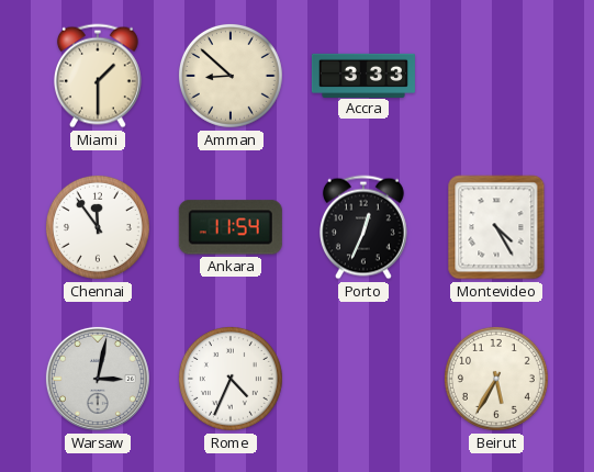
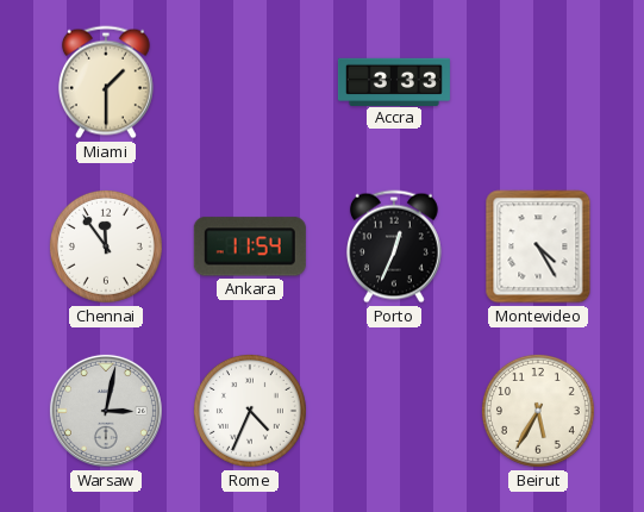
Amman: 8:52 -> none (231, 76)
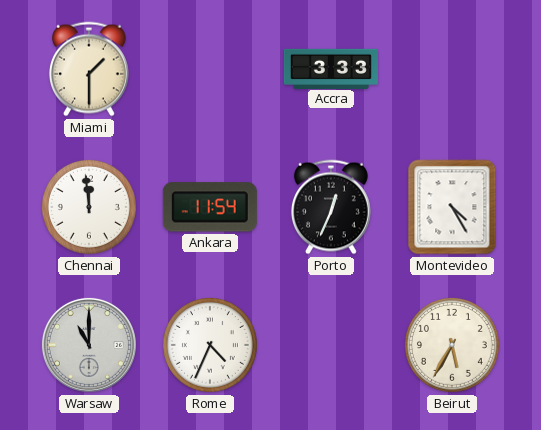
Chennai: 11:54 -> 11:59 (89, 207)
Warsaw: 3:02 -> 11:00 (89, 345)
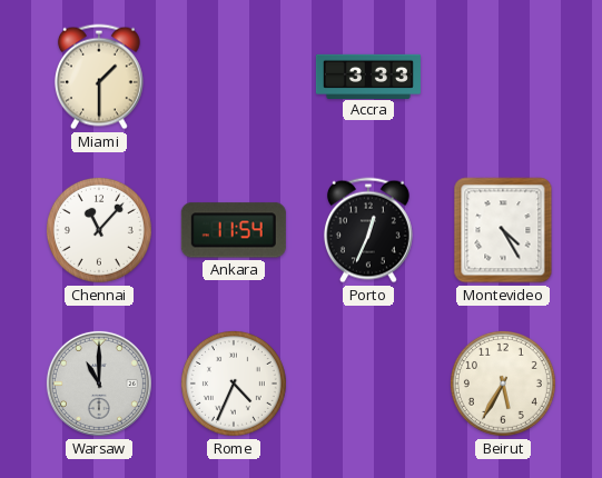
Chennai: 11:59 -> 11:07 (99, 230)
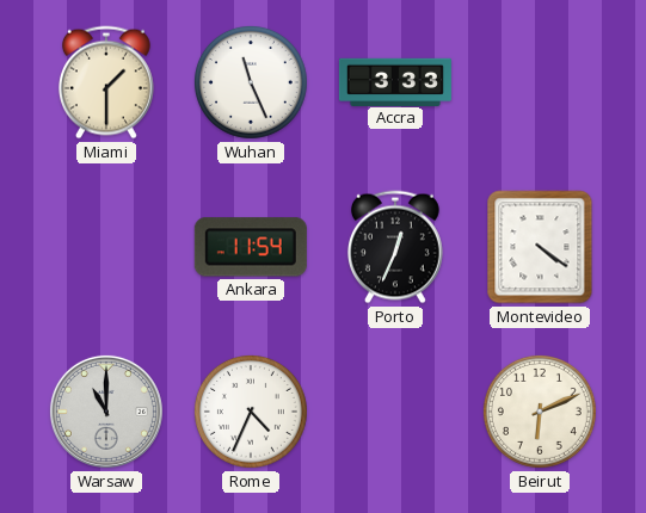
Wuhan: none -> 11:26 (251, 82)
Chennai: 11:07 -> none (99, 230)
Montevideo: 4:25 -> 4:21 (540, 247)
Beirut: 5:35 -> 6:11 (540, 412)
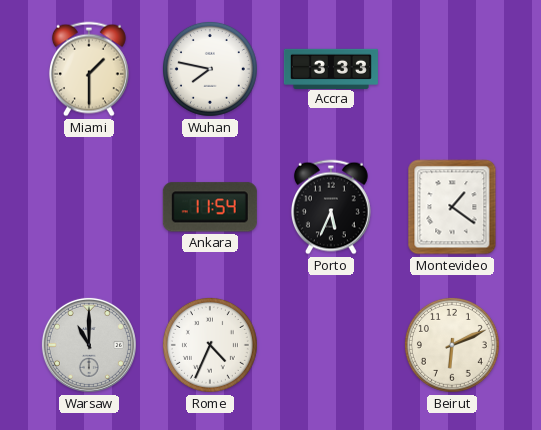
Wuhan: 11:26 -> 7:47 (210, 69)
Porto: 12:34 -> 5:34 (331, 207)
Montevideo: 4:21 -> 1:21 (452, 207)
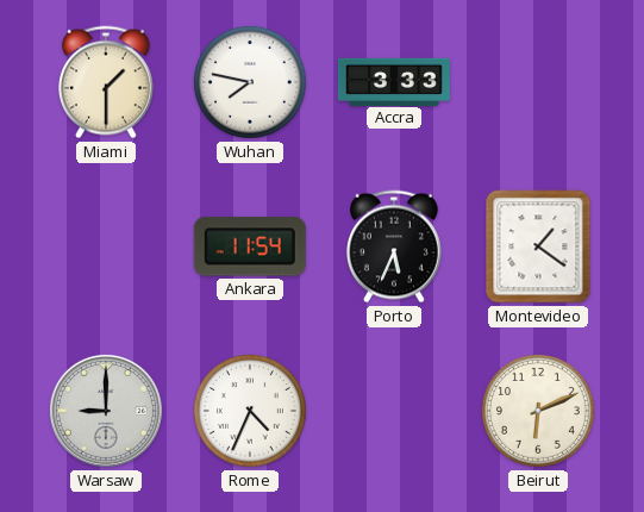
Warsaw: 11:00 -> 9:00 (106, 411)
